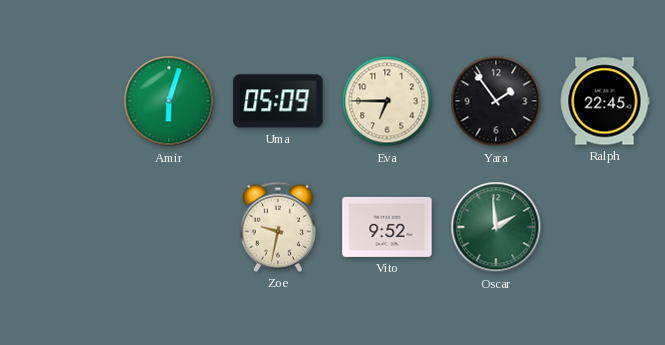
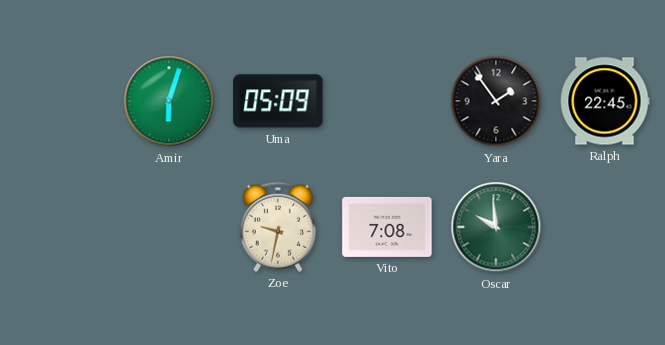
Eva: 6:45 -> none (387, 101)
Vito: 9:52 -> 7:08 (387, 227)
Oscar: 1:59 -> 9:59 (496, 227)
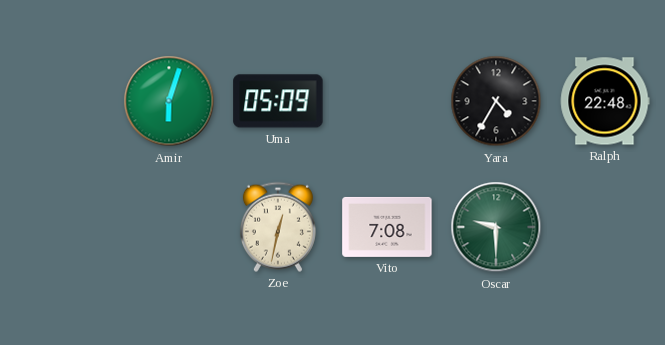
Yara: 1:54 -> 4:35 (496, 101)
Ralph: 22:45 -> 22:48 (605, 101)
Zoe: 9:32 -> 12:32 (278, 227)
Oscar: 9:59 -> 9:30 (496, 227)
